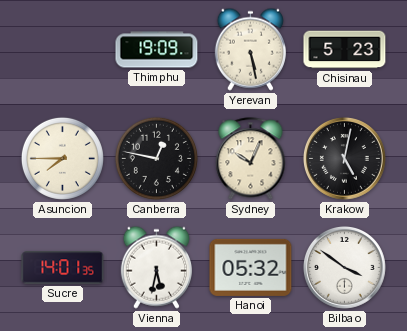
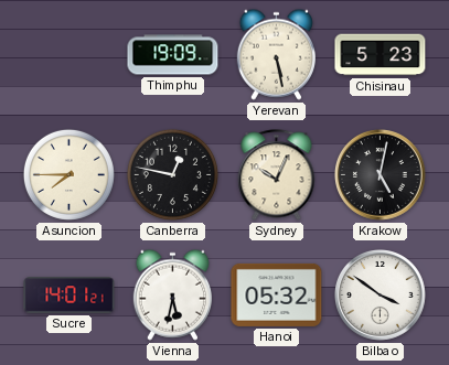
Sucre: 14:01:35 -> 14:01:21 (70, 296)
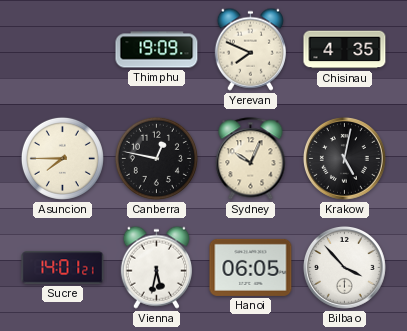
Yerevan: 5:28 -> 7:49 (250, 49)
Chisinau: 5:23 -> 4:35 (345, 50)
Hanoi: 05:32 -> 06:05 (251, 267)
Bilbao: 3:51 -> 3:53 (344, 267)
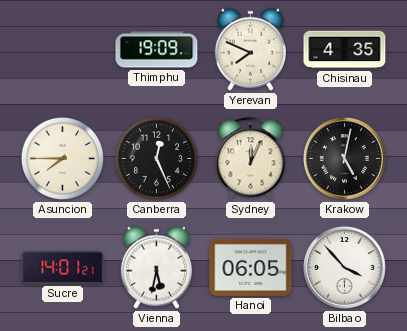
Canberra: 12:47 -> 12:26 (156, 158)
Sydney: 10:04 -> 12:04 (251, 159)
